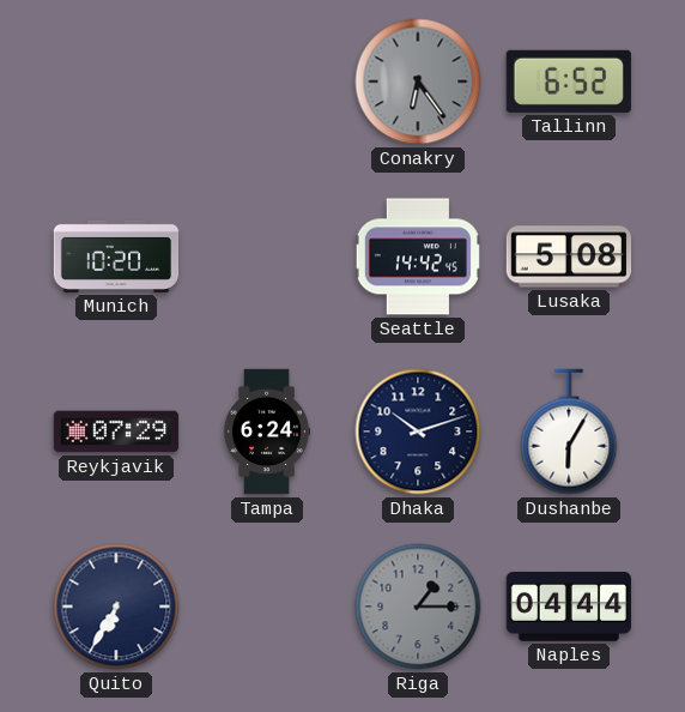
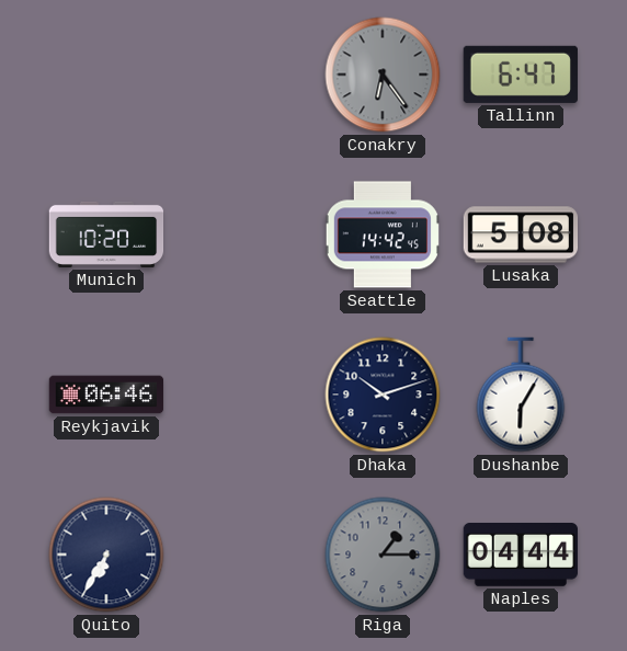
Tallinn: 6:52 -> 6:47 (521, 75)
Reykjavik: 07:29 -> 06:46 (106, 395)
Tampa: 6:24 -> none (267, 432)
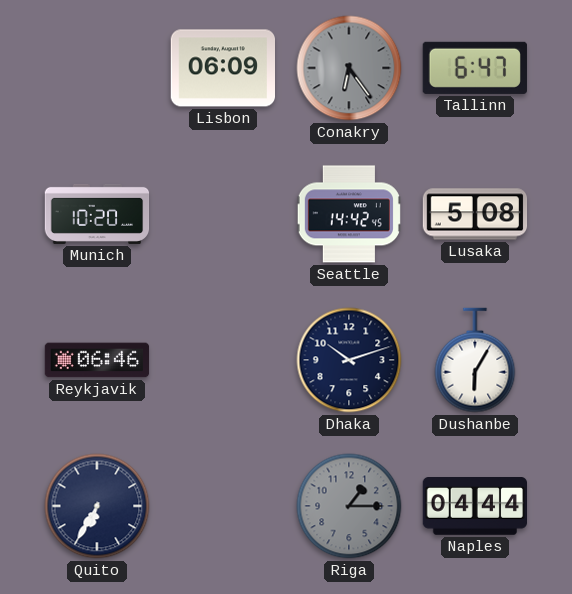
Lisbon: none -> 06:09 (222, 68)
